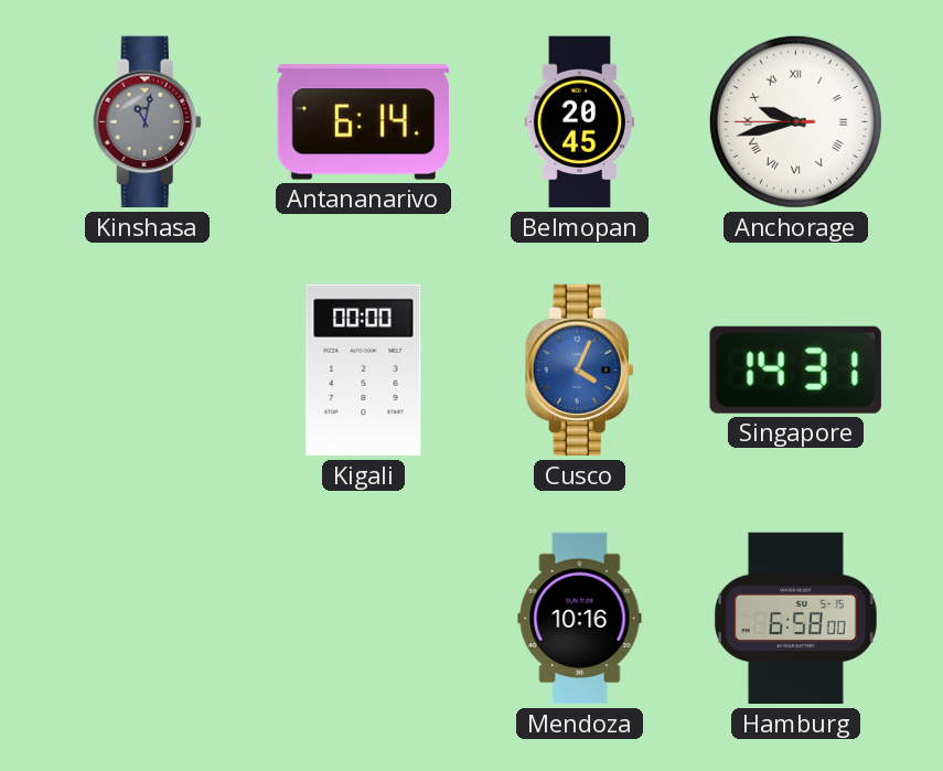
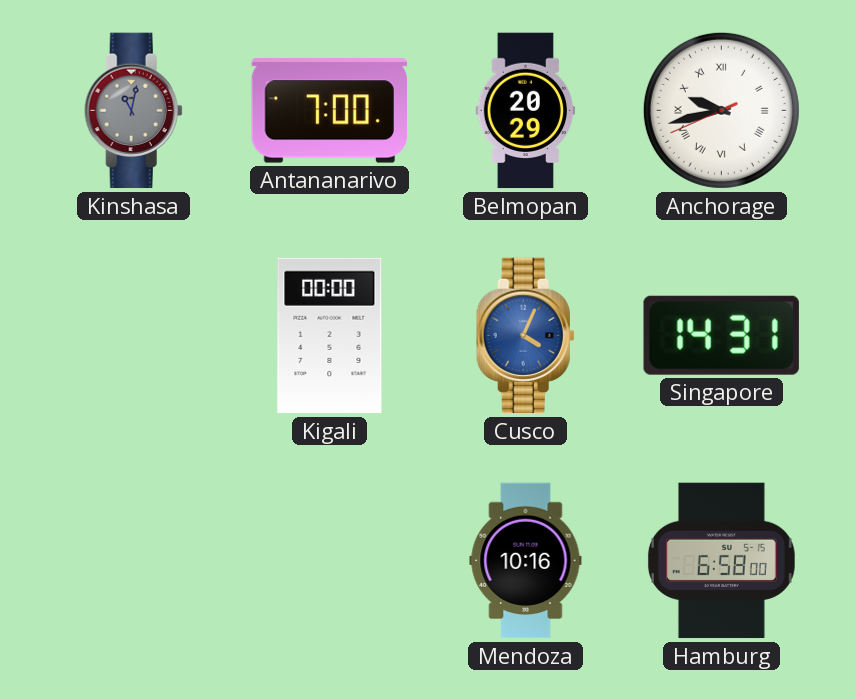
Antananarivo: 6:14 -> 7:00 (329, 111)
Belmopan: 20:45 -> 20:29 (526, 111)
Anchorage: 9:42:45 -> 9:42:41 (721, 110)
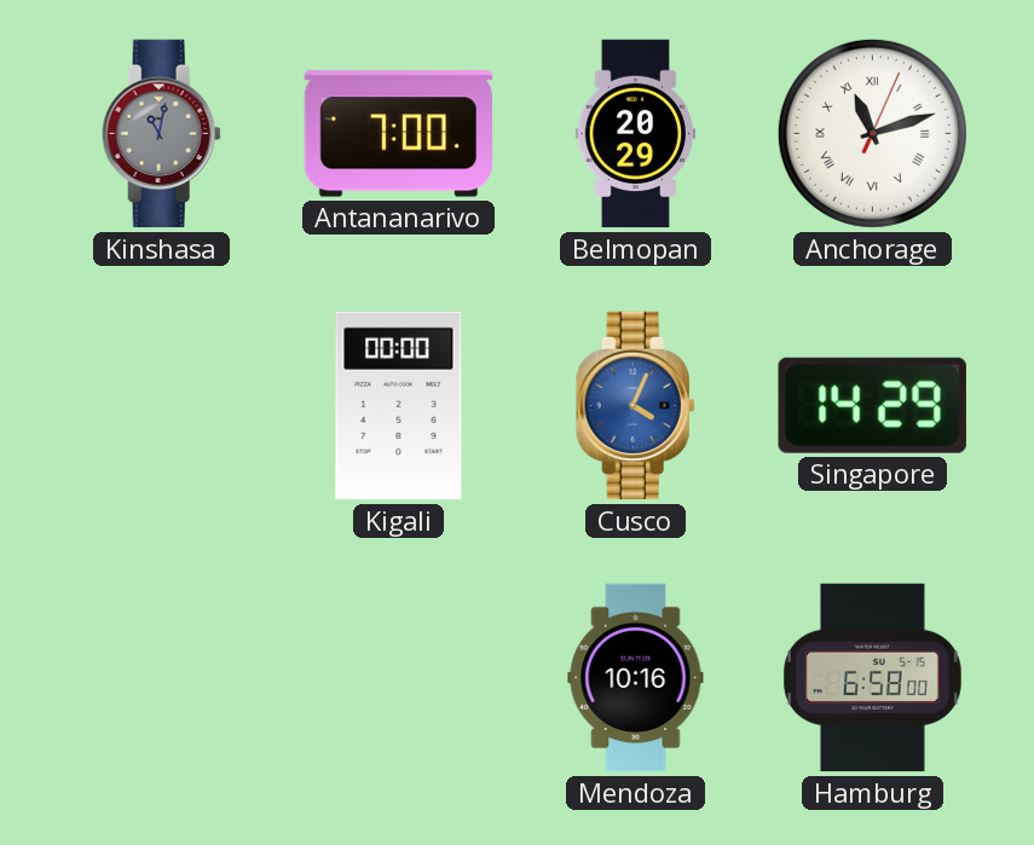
Anchorage: 9:42 -> 11:12 (872, 133)
Singapore: 14:31 -> 14:29 (872, 405)
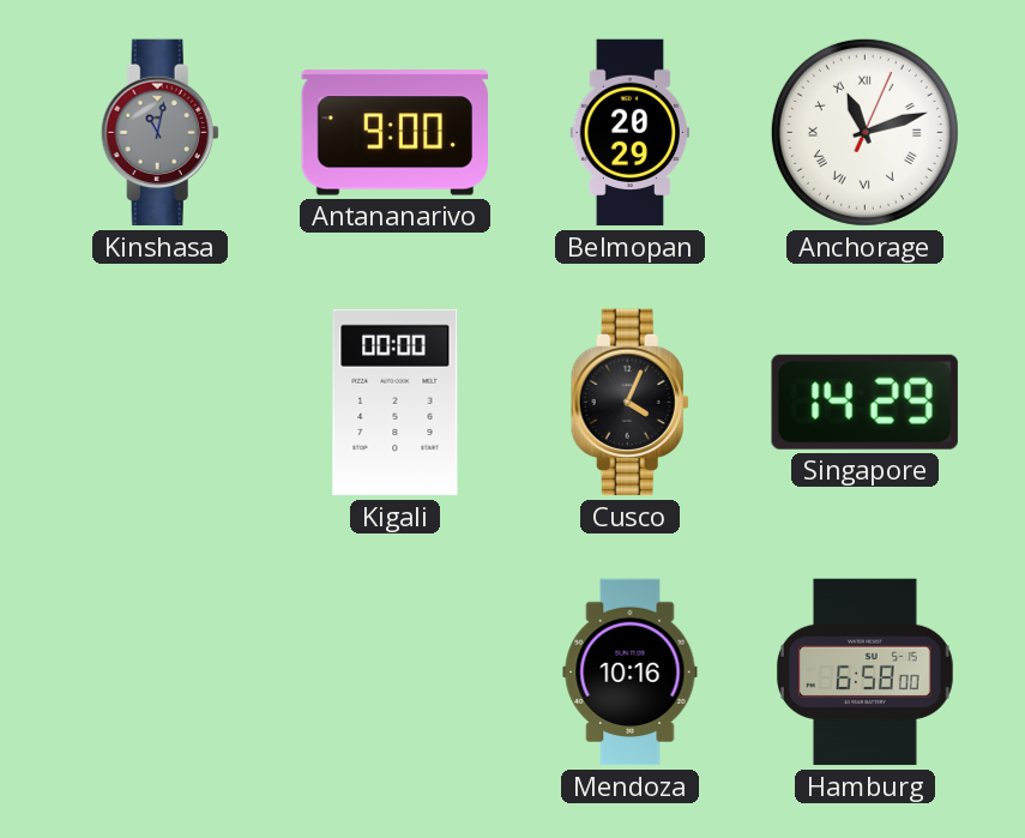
Antananarivo: 7:00 -> 9:00 (394, 133)
Cusco dial: blue -> black (629, 403)
